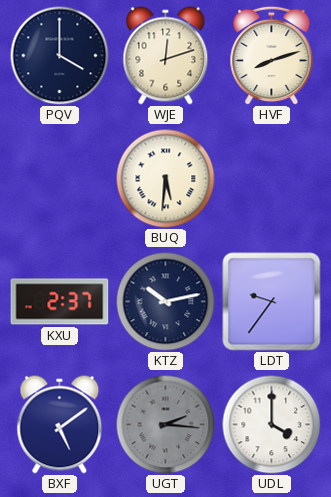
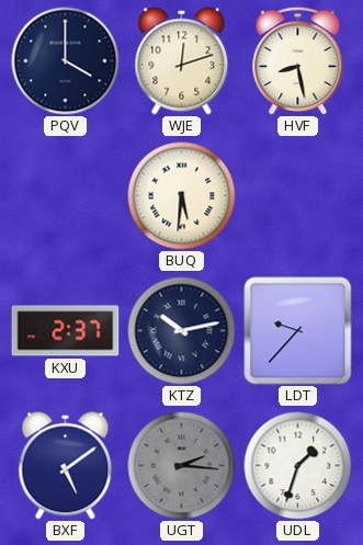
HVF: 8:12 -> 8:28 (298, 60)
LDT: 9:36 -> 9:37 (298, 331)
UDL: 4:00 -> 1:33 (298, 466)
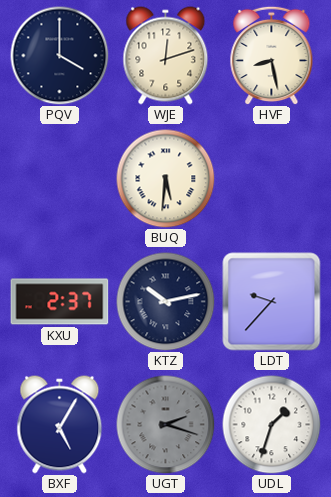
BXF: 5:09 -> 5:05 (60, 425)
UGT: 2:16 -> 2:18 (166, 425)
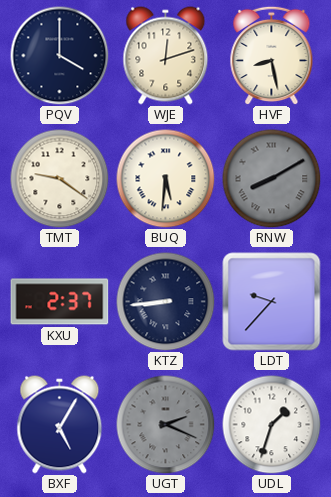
TMT: none -> 9:21 (60, 179)
RNW: none -> 8:10 (272, 179)
KTZ: 10:13 -> 8:44 (166, 302)
UGT: 2:18 -> 2:19 (166, 425)
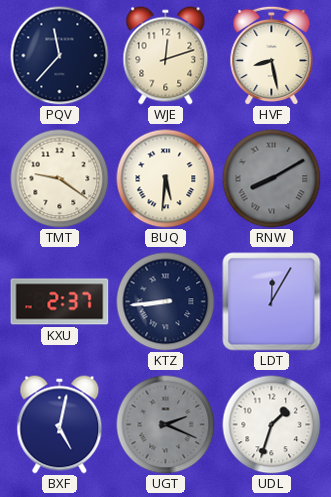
PQV: 4:00 -> 11:37 (60, 56)
LDT: 9:37 -> 12:05 (272, 302)
BXF: 5:05 -> 5:02 (60, 425)
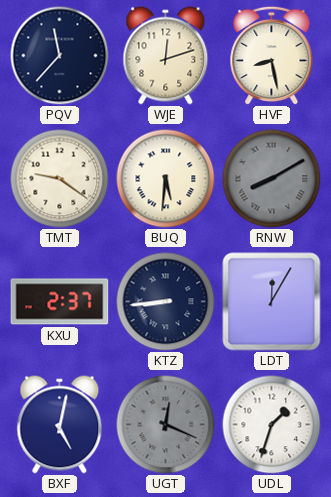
UGT: 2:19 -> 12:19 (166, 425)
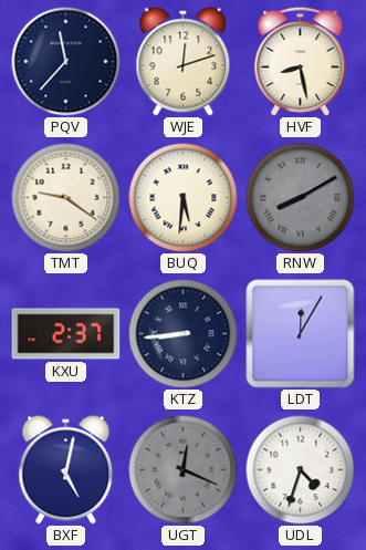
UDL: 1:33 -> 4:33 (301, 470)
